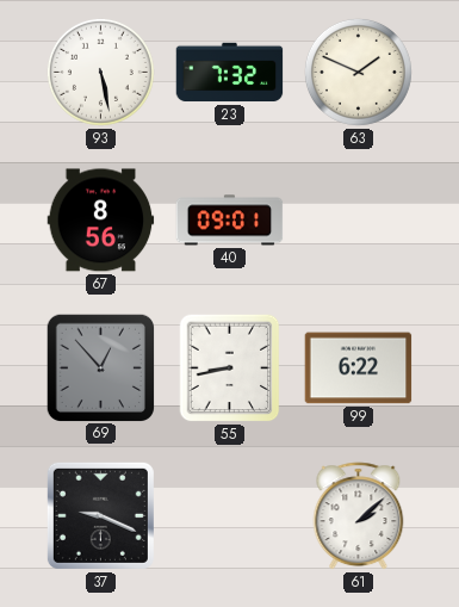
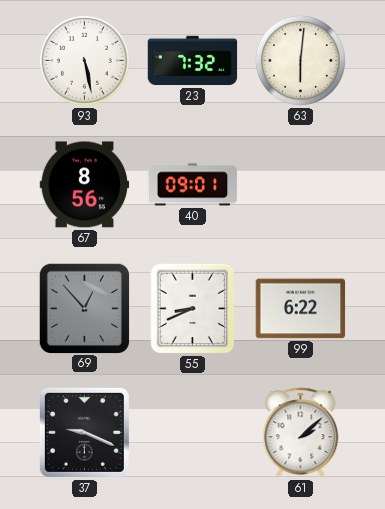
63: 1:49 -> 6:01 (300, 60)
55: 8:43 -> 8:41 (193, 309)
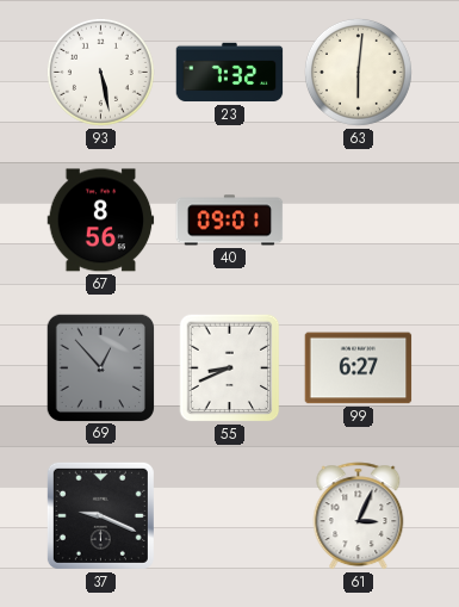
99: 6:22 -> 6:27 (359, 368)
61: 2:08 -> 3:04 (359, 516)
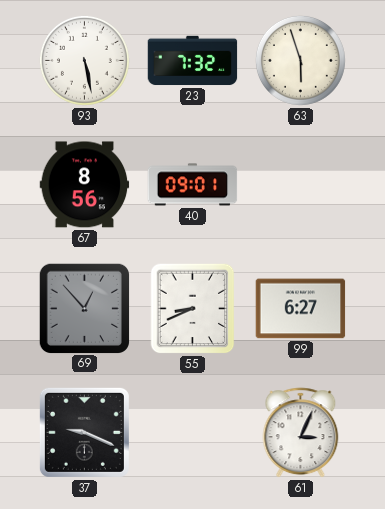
63: 6:01 -> 5:57 (300, 60)
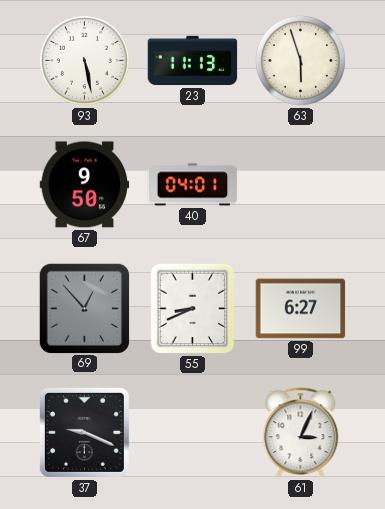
23: 7:32 -> 11:13 (193, 61)
67: 8:56 -> 9:50 (85, 185)
40: 09:01 -> 04:01 (193, 185)
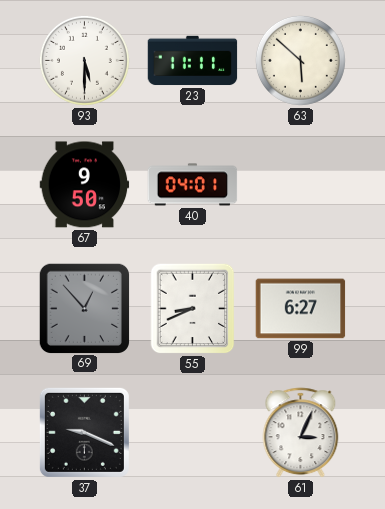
93: 5:28 -> 5:30 (84, 60)
23: 11:13 -> 11:11 (193, 61)
63: 5:57 -> 5:52 (300, 60)
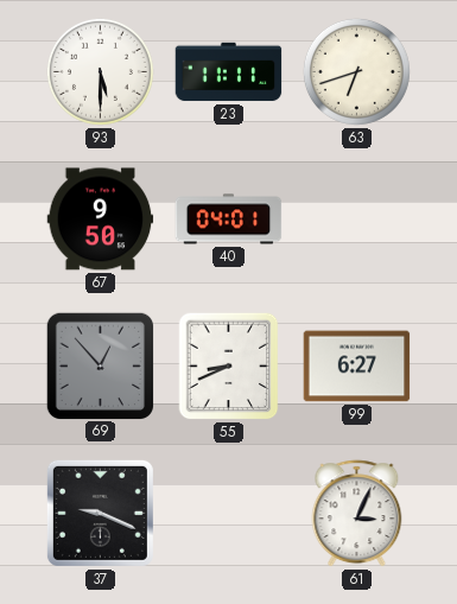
63: 5:52 -> 6:42 (356, 71)
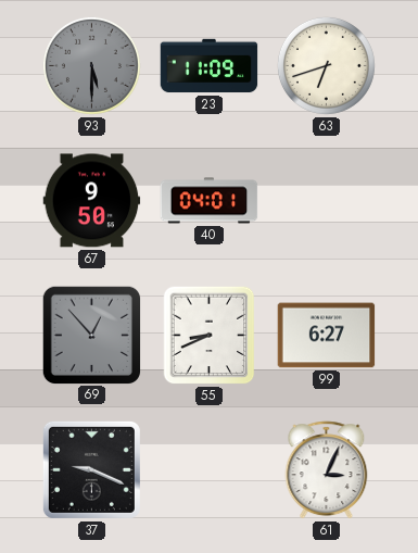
93 dial: white -> grey (91, 65)
23: 11:11 -> 11:09 (210, 66)
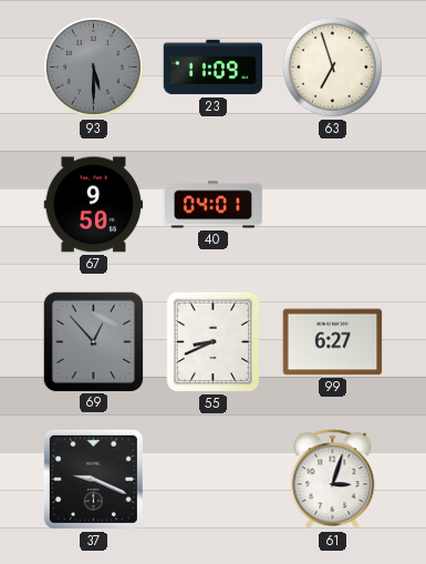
63: 6:42 -> 6:57 (332, 66)
61: 3:04 -> 3:03 (333, 480)
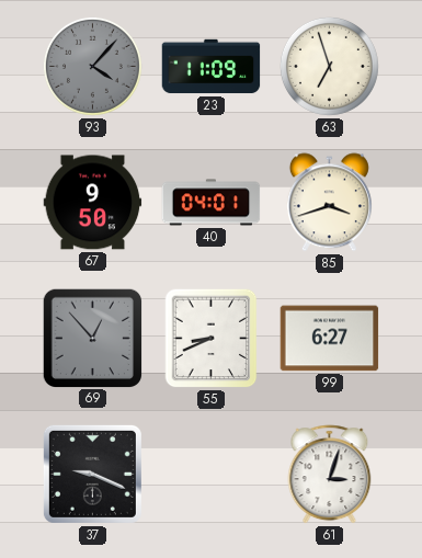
93: 5:30 -> 4:07 (92, 66)
85: none -> 3:42 (329, 203)
